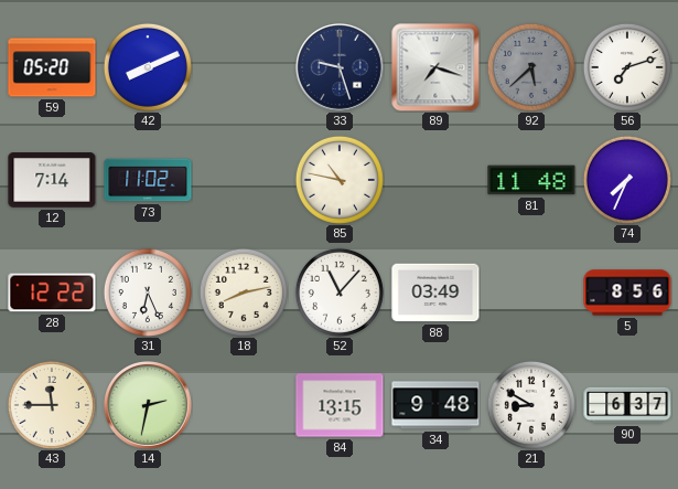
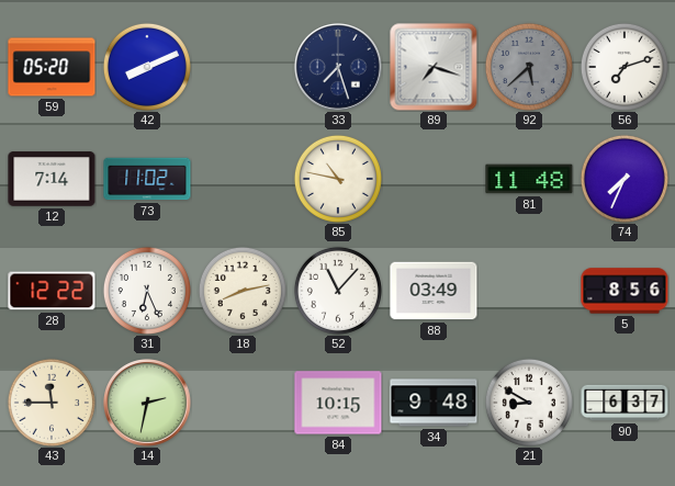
33: 9:27 -> 7:27 (339, 68)
84: 13:15 -> 10:15 (338, 403)
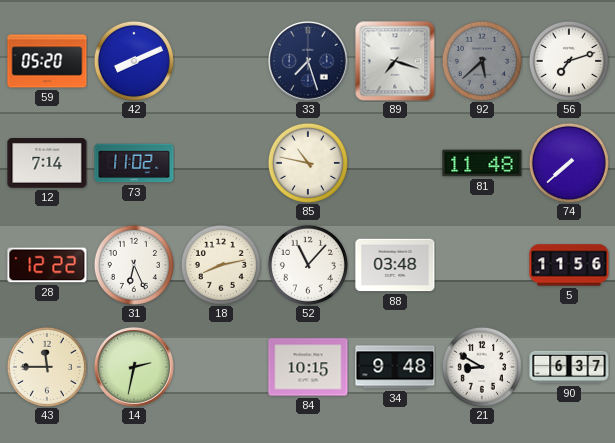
74: 7:34 -> 7:38 (569, 163)
88: 03:49 -> 03:48 (395, 265)
5: 8:56 -> 11:56 (569, 265)
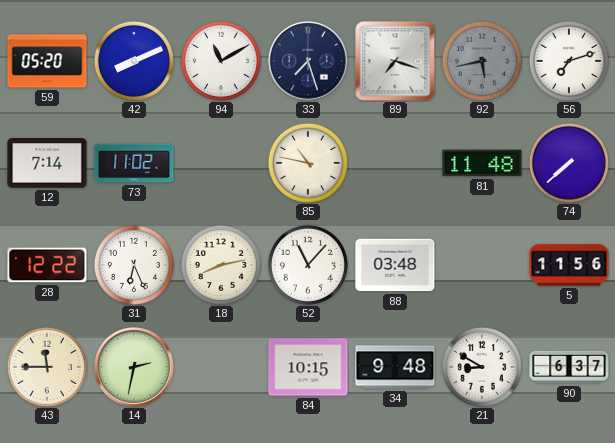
94: none -> 11:10 (221, 61)
92: 5:38 -> 5:43 (482, 61)
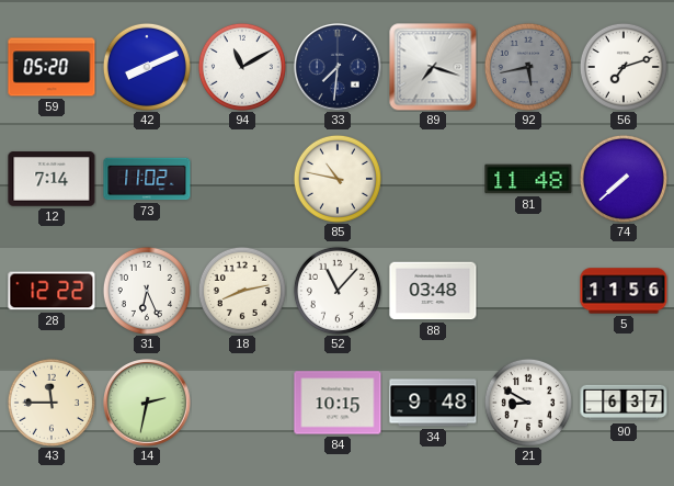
33: 7:27 -> 7:31 (339, 68)
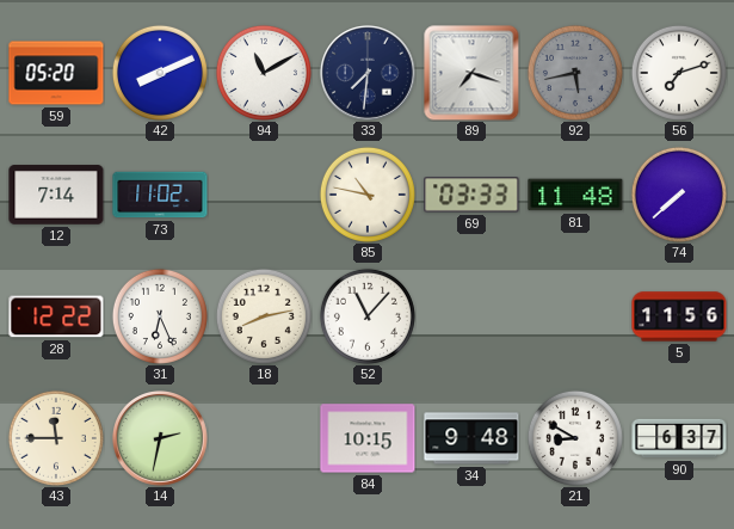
69: none -> 03:33 (471, 195)
88: 03:48 -> none (433, 291)
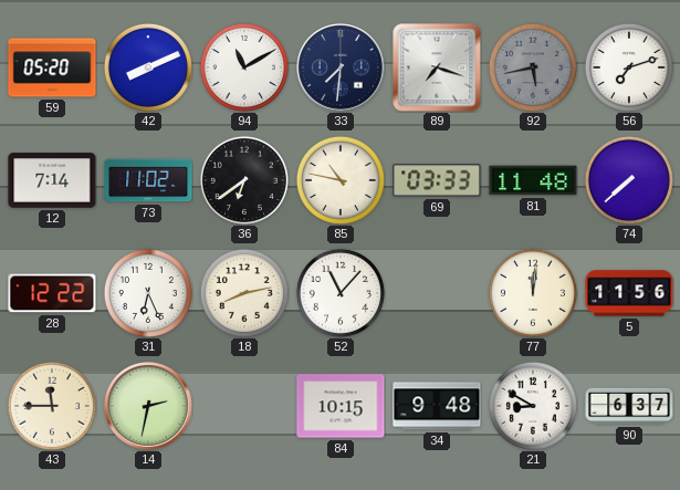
36: none -> 6:39 (244, 180)
77: none -> 12:01 (533, 293)
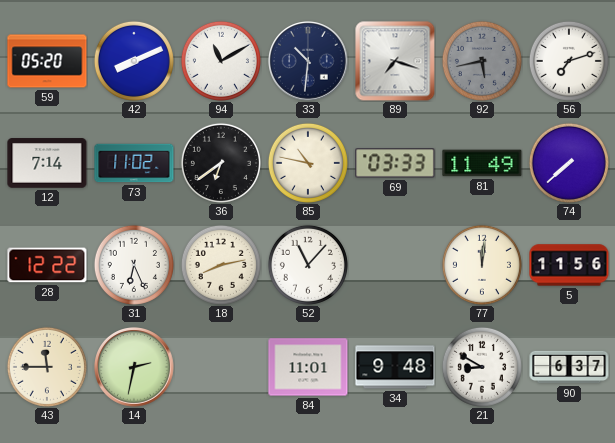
33: 7:31 -> 10:31 (309, 62)
81: 11:48 -> 11:49 (482, 163)
84: 10:15 -> 11:01 (308, 367)
